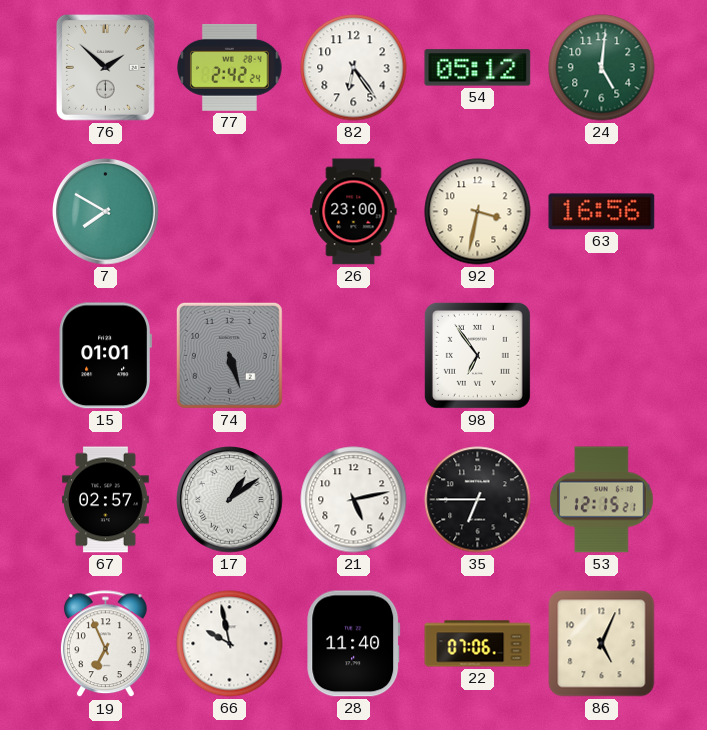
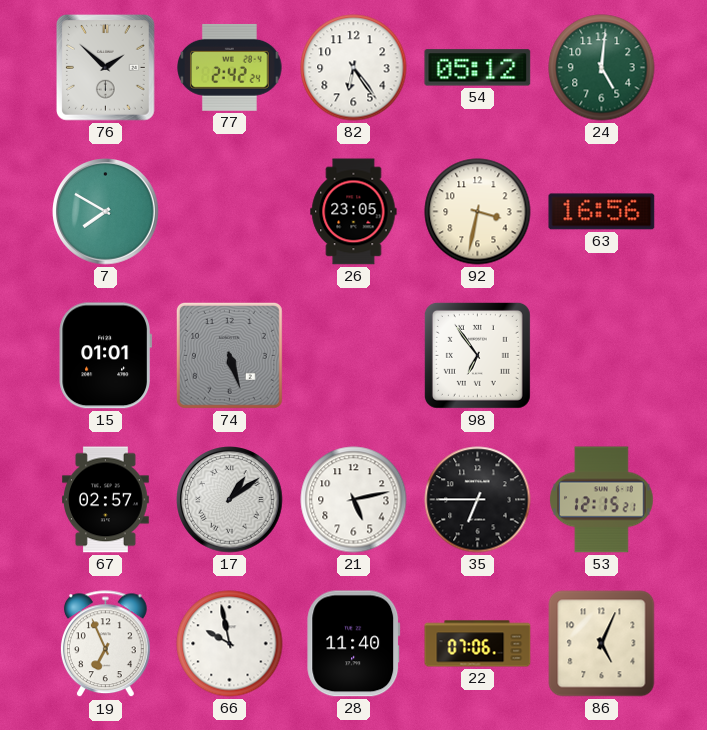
26: 23:00 -> 23:05 (354, 212)
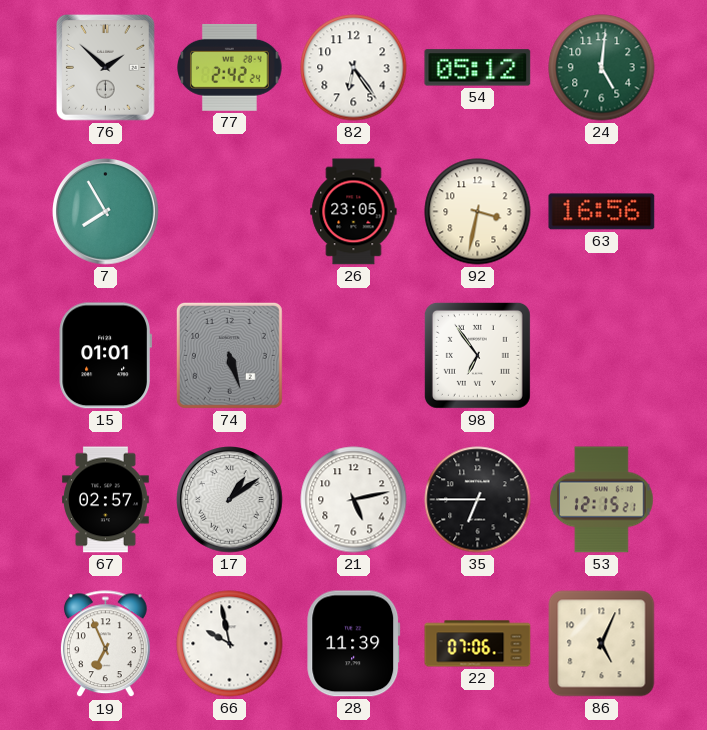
7: 7:50 -> 7:55 (106, 212)
28: 11:40 -> 11:39 (354, 644)
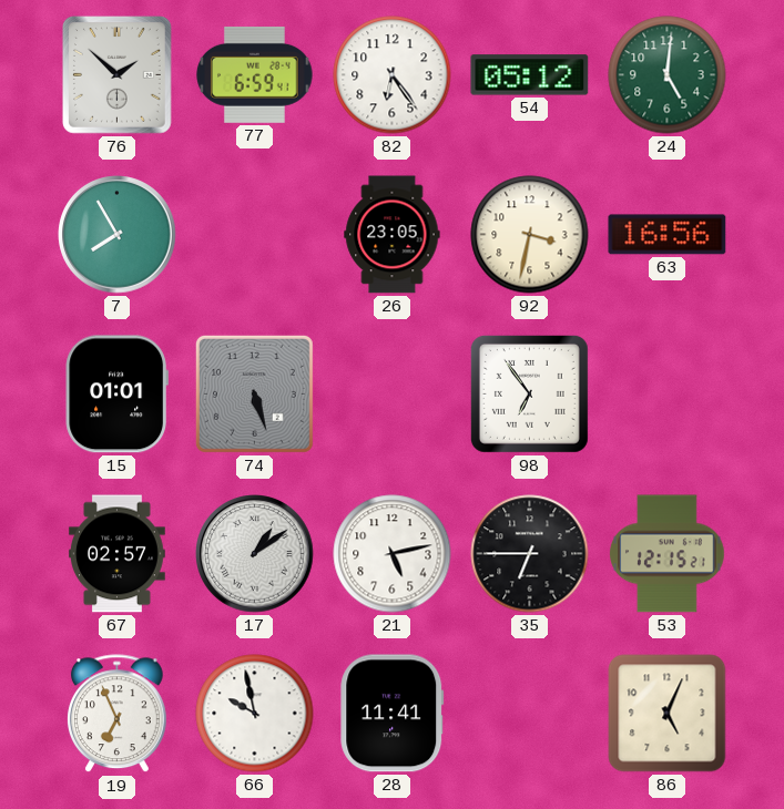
77: 2:42 -> 6:59 (255, 74)
28: 11:39 -> 11:41 (393, 714)
22: 07:06 -> none (478, 644)
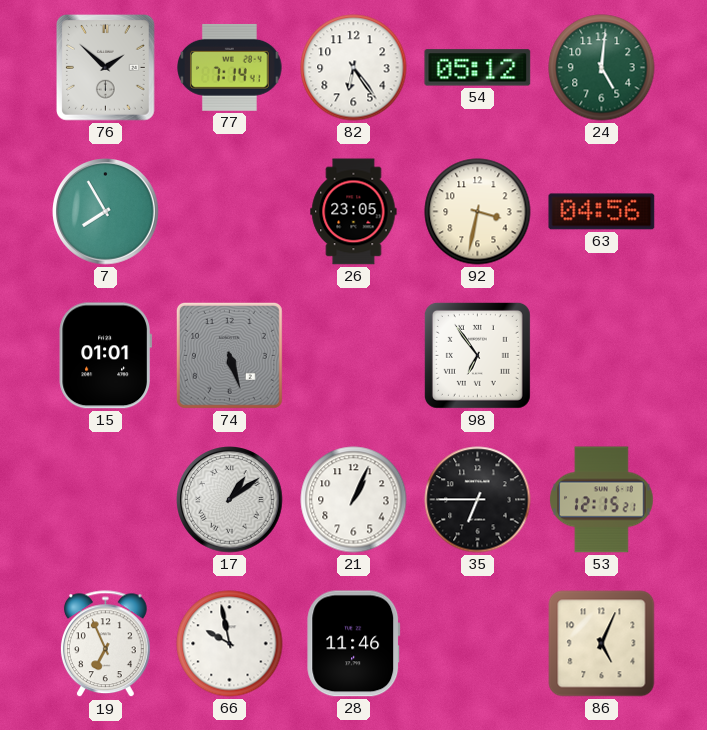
77: 6:59 -> 7:14 (230, 67)
63: 16:56 -> 04:56 (602, 212)
67: 02:57 -> none (118, 554)
21: 5:13 -> 1:04 (354, 500)
28: 11:41 -> 11:46 (354, 644)
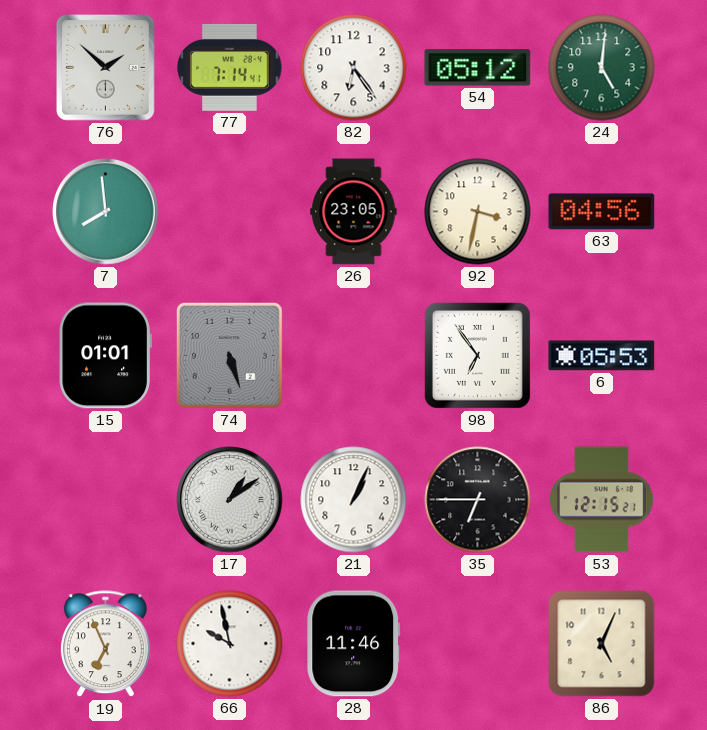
7: 7:55 -> 7:59 (106, 212)
6: none -> 05:53 (602, 356)
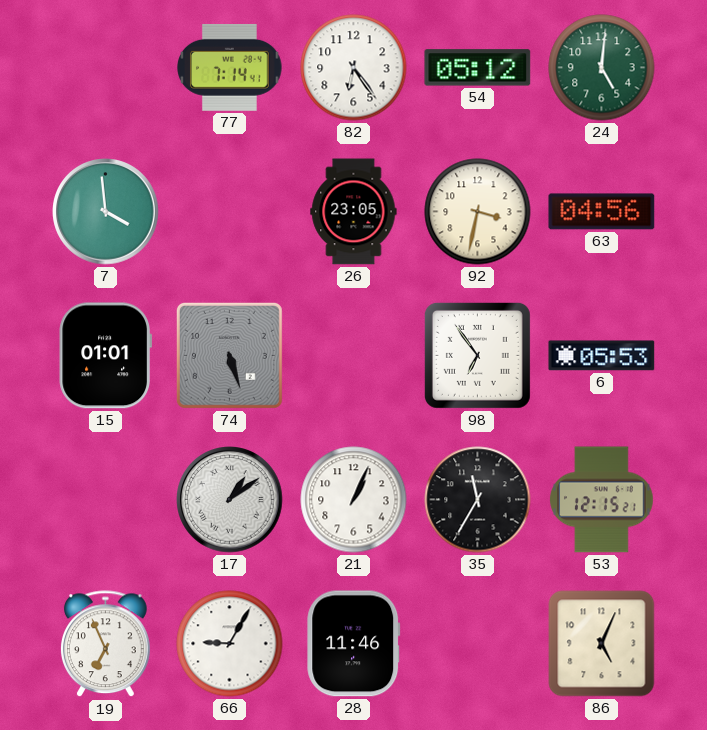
76: 1:52 -> none (106, 68)
7: 7:59 -> 3:59 (106, 212)
35: 6:45 -> 11:35 (478, 500)
66: 9:58 -> 9:05 (230, 644)
